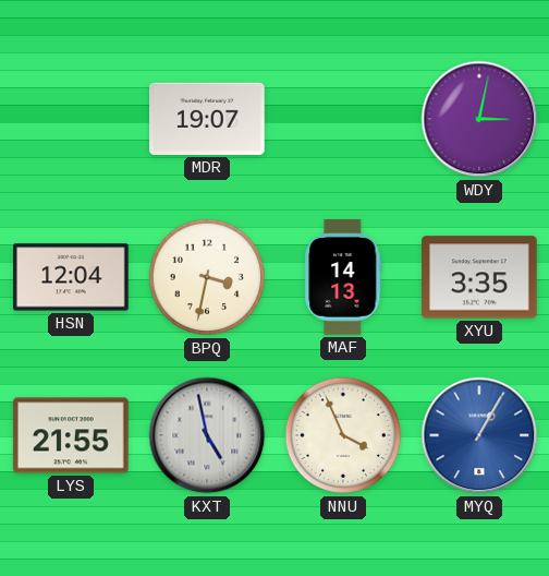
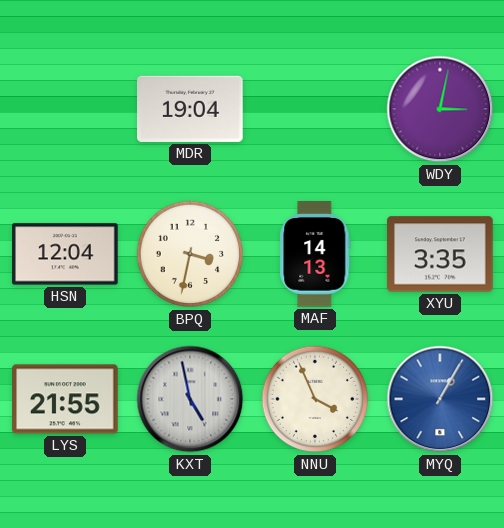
MDR: 19:07 -> 19:04 (191, 109)
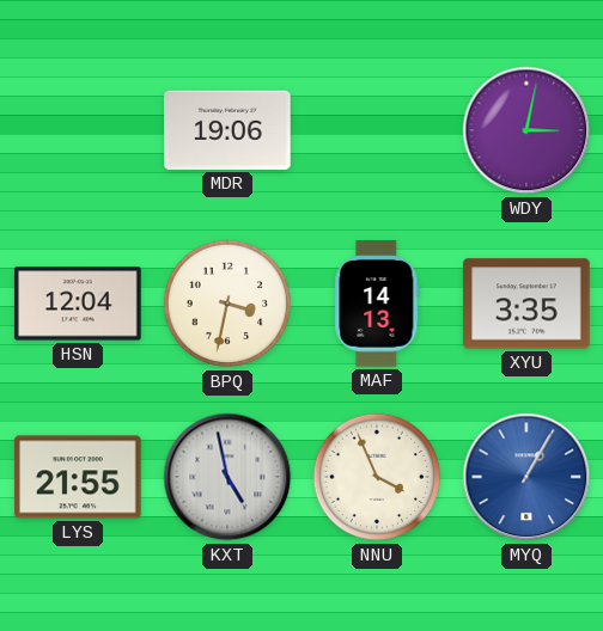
MDR: 19:04 -> 19:06 (229, 130)
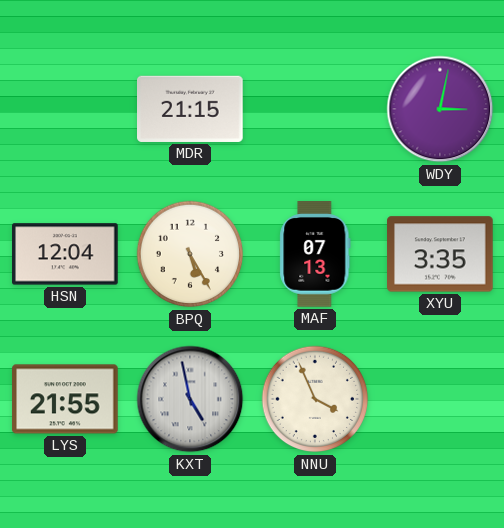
MDR: 19:06 -> 21:15 (191, 109)
BPQ: 3:32 -> 5:25 (190, 254)
MAF: 14:13 -> 07:13 (315, 254)
MYQ: 1:05 -> none (526, 477)
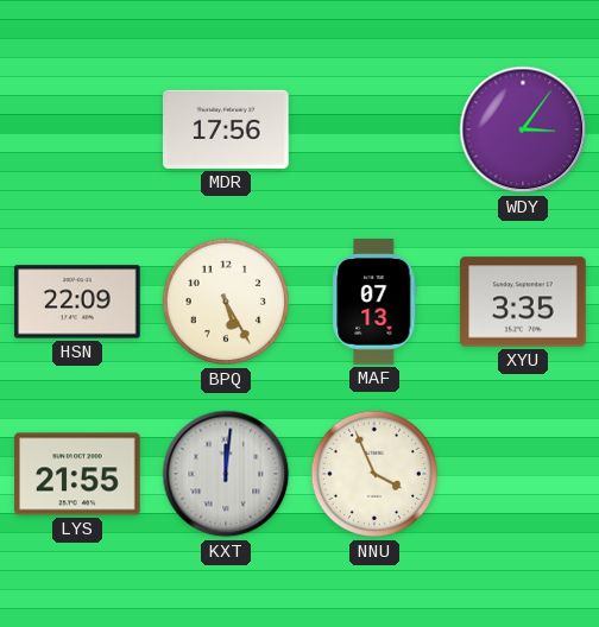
MDR: 21:15 -> 17:56 (227, 129)
WDY: 3:02 -> 3:06 (523, 129)
HSN: 12:04 -> 22:09 (77, 302)
KXT: 4:58 -> 12:01 (226, 474)
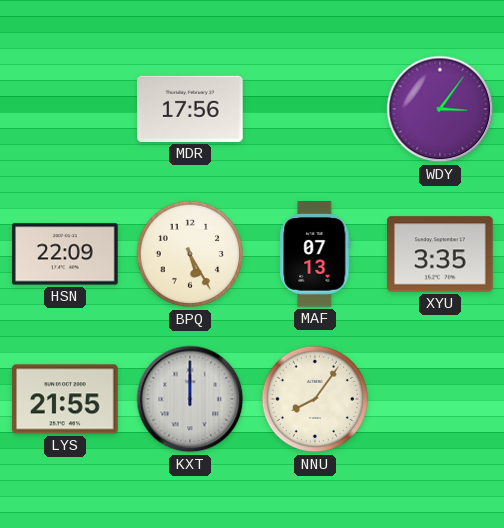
KXT: 12:01 -> 12:00 (190, 399)
NNU: 3:56 -> 8:06 (315, 399)
